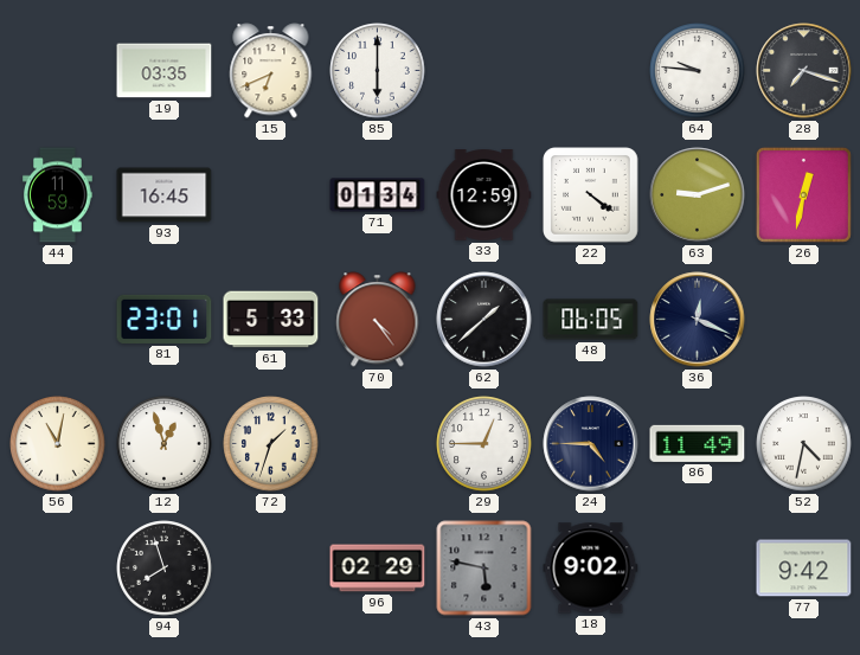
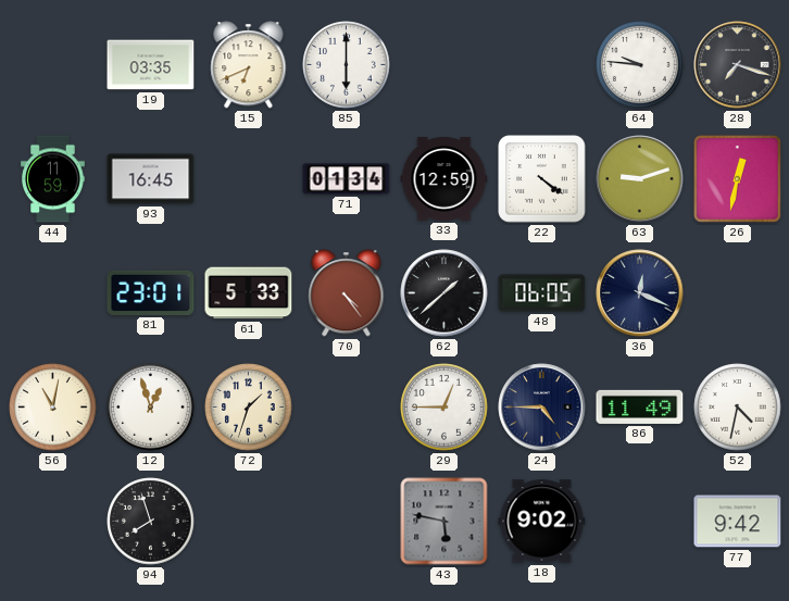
96: 02:29 -> none (378, 569)
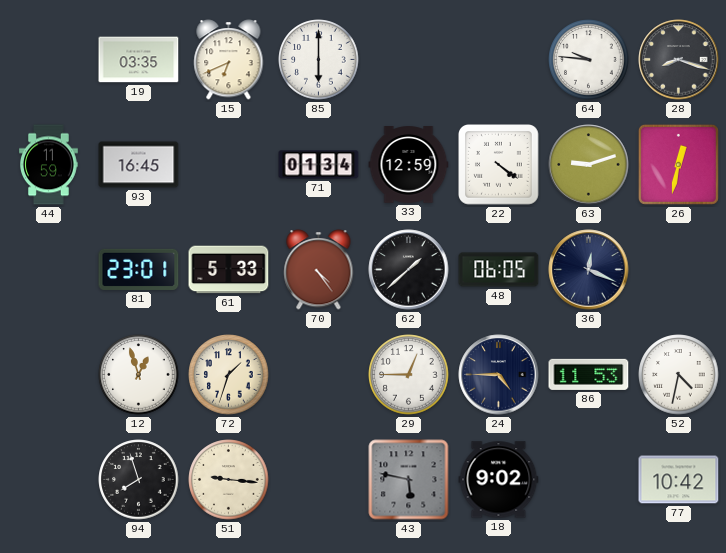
28: 7:18 -> 8:18 (679, 60)
56: 11:02 -> none (53, 408)
86: 11:49 -> 11:53 (589, 374)
51: none -> 9:16 (229, 480)
77: 9:42 -> 10:42 (679, 480)
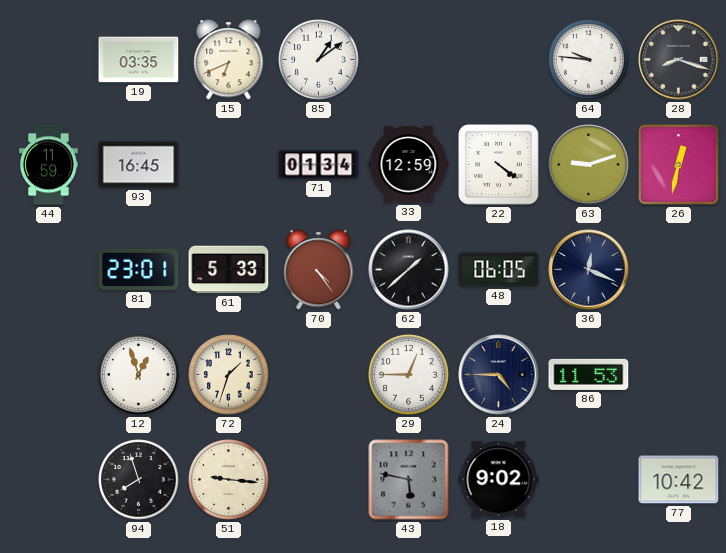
85: 6:00 -> 1:09 (319, 60)
52: 4:32 -> none (679, 375)
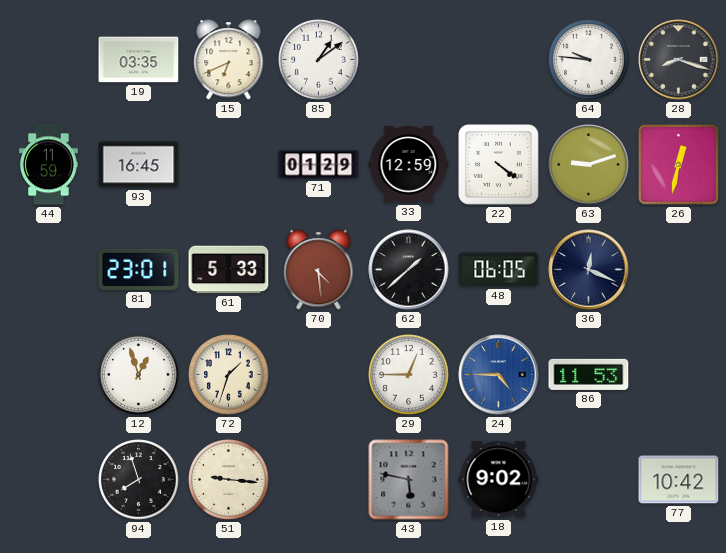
71: 01:34 -> 01:29 (319, 165)
70: 4:24 -> 4:29 (319, 270)
24 dial: navy -> blue (499, 375)
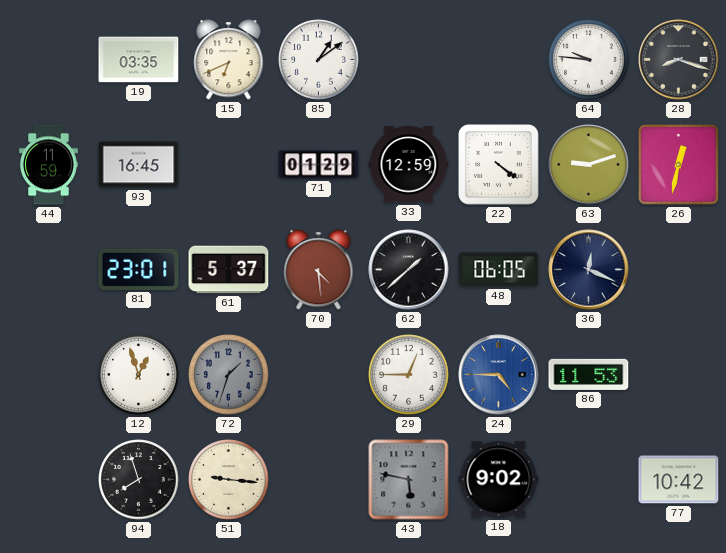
61: 5:33 -> 5:37 (229, 270)
72 dial: cream -> grey (229, 375)
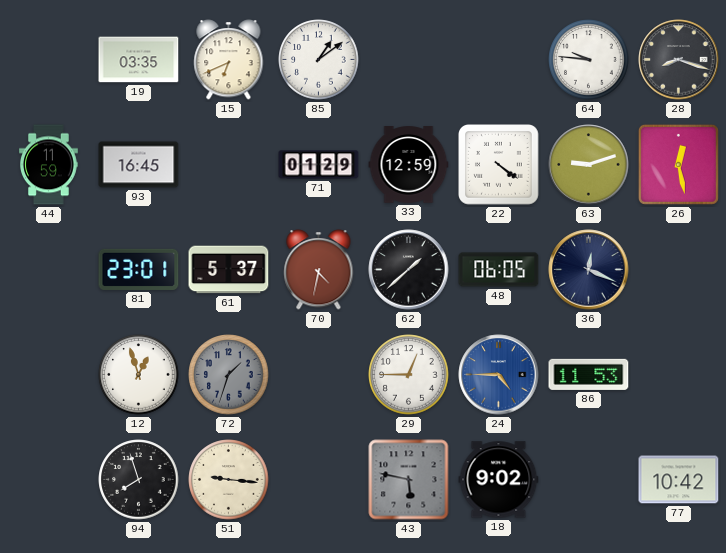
26: 12:32 -> 12:28 (678, 164)
70: 4:29 -> 4:32 (319, 270)
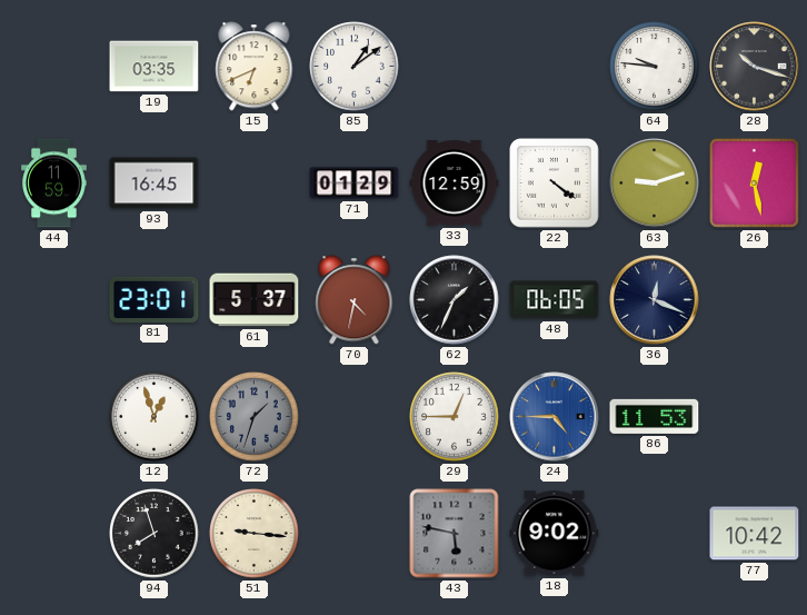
28: 8:18 -> 10:18 (755, 67)
62: 1:38 -> 1:34 (455, 300)
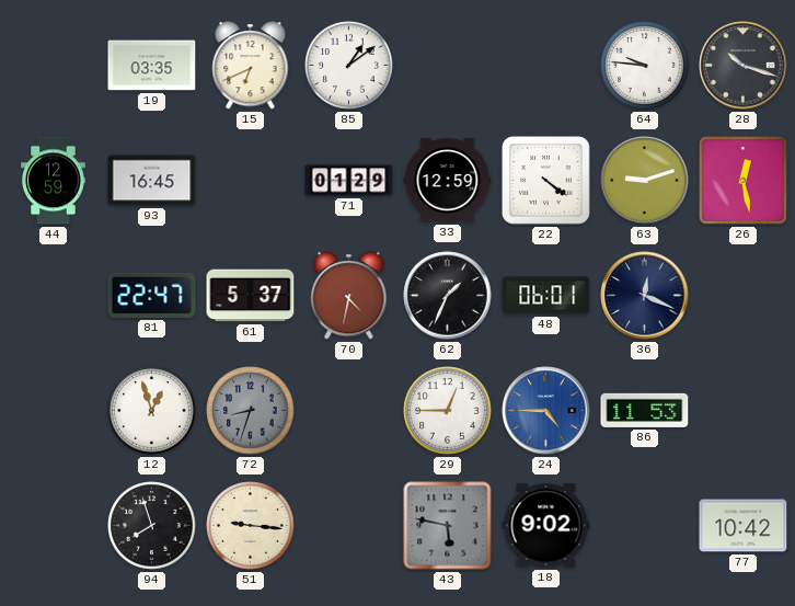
44: 11:59 -> 12:59 (54, 181)
81: 23:01 -> 22:47 (152, 295)
48: 06:05 -> 06:01 (546, 296)
72: 1:33 -> 8:33 (251, 411)
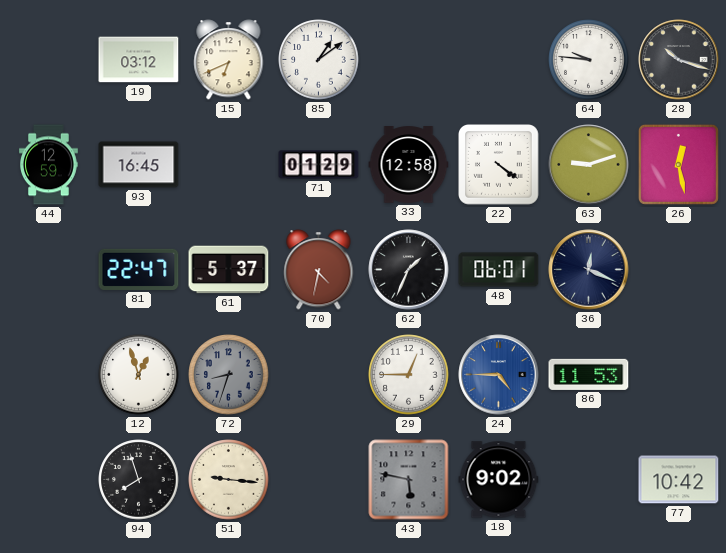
19: 03:35 -> 03:12 (139, 60)
33: 12:59 -> 12:58 (409, 165)
